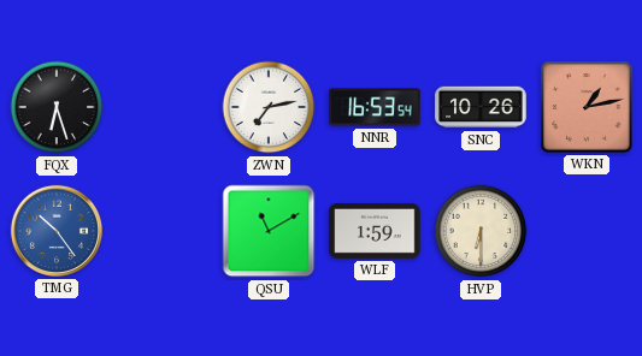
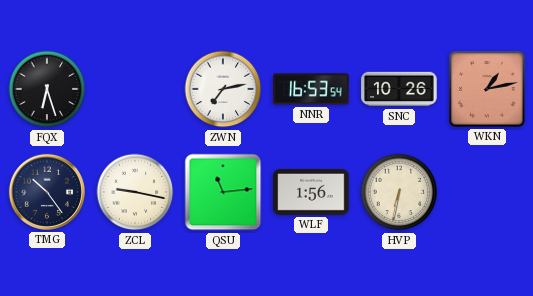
TMG dial: blue -> navy (47, 192)
ZCL: none -> 9:17 (135, 192)
QSU: 11:10 -> 11:14 (223, 192)
WLF: 1:59 -> 1:56 (311, 192)
HVP: 6:30 -> 6:32 (399, 192)
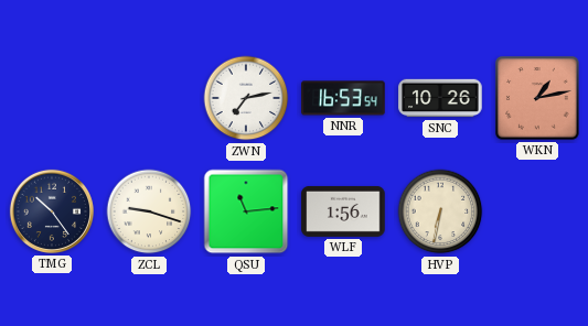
FQX: 6:27 -> none (47, 89)
ZCL: 9:17 -> 9:18 (149, 211)
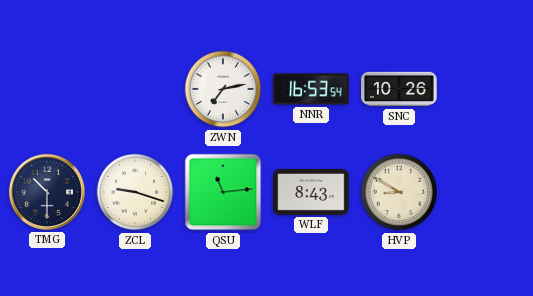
WKN: 1:13 -> none (537, 98)
TMG: 10:24 -> 10:30 (47, 192)
WLF: 1:56 -> 8:43 (311, 192)
HVP: 6:32 -> 8:50 (399, 192)
